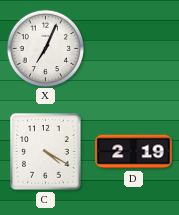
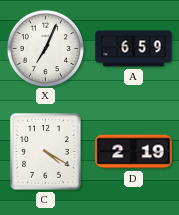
A: none -> 6:59 (134, 49)
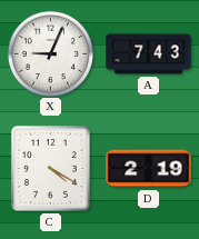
X: 7:04 -> 9:04 (50, 53)
A: 6:59 -> 7:43 (149, 54)
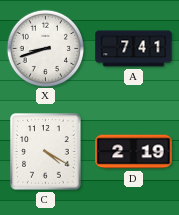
X: 9:04 -> 8:42 (45, 48)
A: 7:43 -> 7:41 (134, 49)
